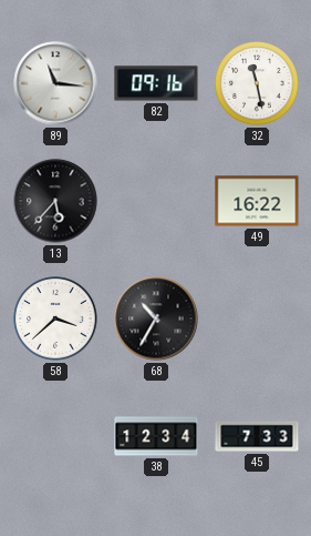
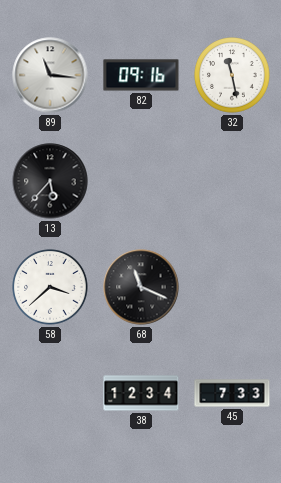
49: 16:22 -> none (257, 201)
68: 10:35 -> 11:19 (141, 287)
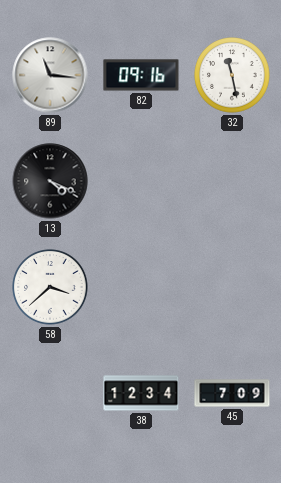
13: 5:37 -> 4:19 (50, 181)
68: 11:19 -> none (141, 287)
45: 7:33 -> 7:09 (232, 393)
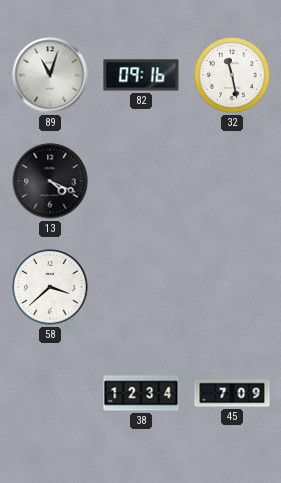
89: 11:16 -> 11:03 (50, 75)
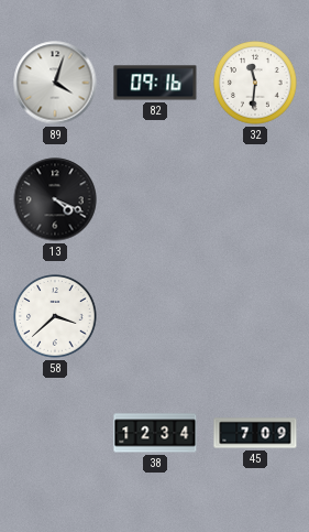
89: 11:03 -> 4:03 (55, 83)
32: 11:28 -> 11:31 (255, 83)
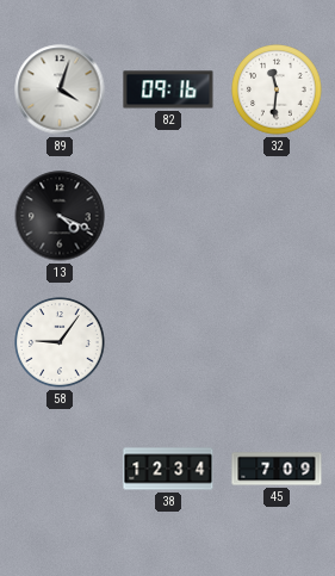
58: 3:38 -> 9:06 (60, 342)
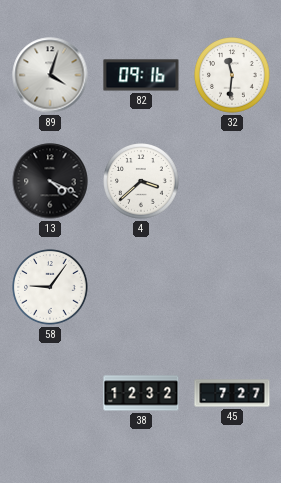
4: none -> 3:38 (141, 181)
38: 12:34 -> 12:32 (141, 393)
45: 7:09 -> 7:27 (232, 393)
